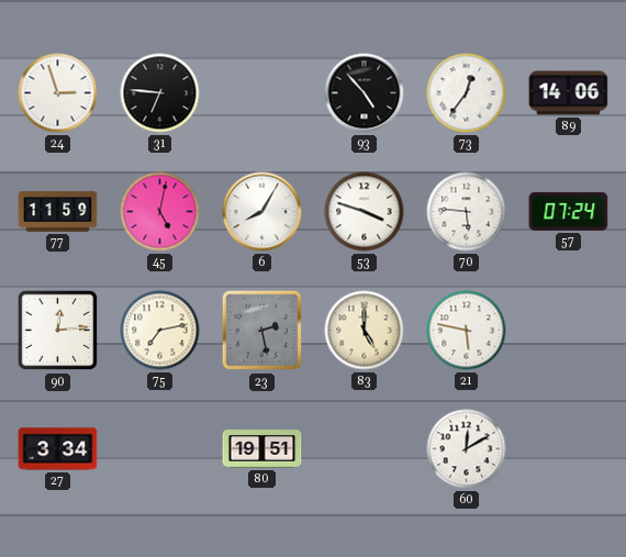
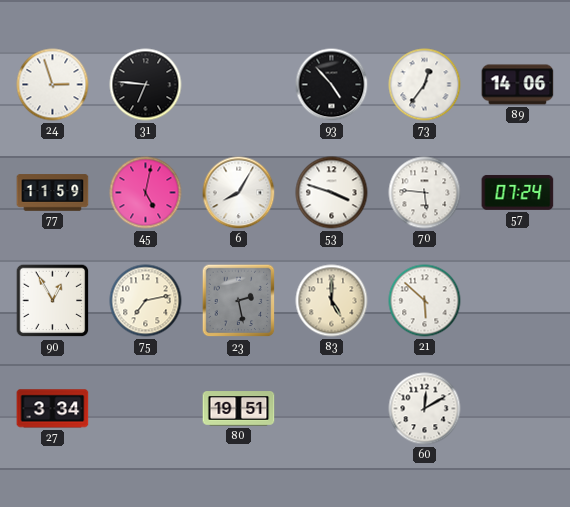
90: 12:14 -> 12:55 (53, 301)
21: 5:47 -> 5:52 (425, 301)
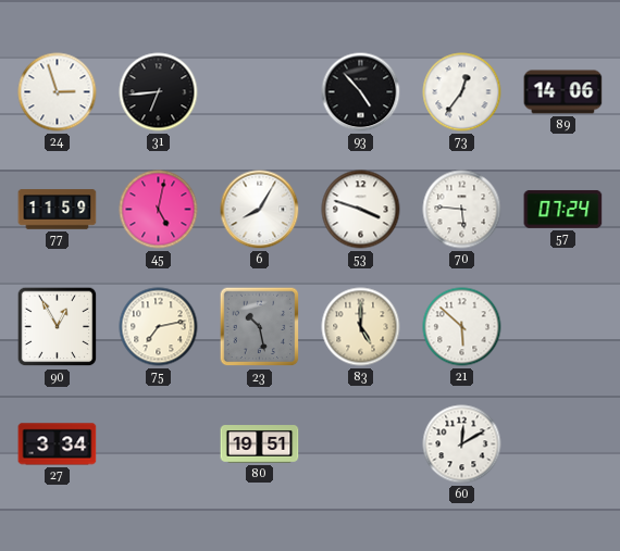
31: 6:46 -> 6:44 (159, 92)
23: 2:28 -> 10:28 (260, 327)
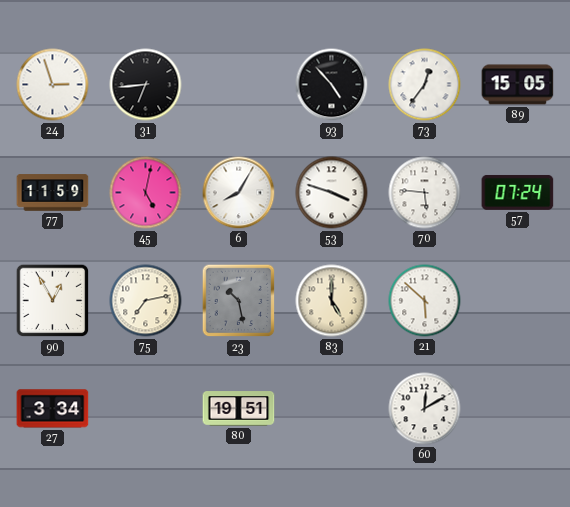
89: 14:06 -> 15:05 (518, 85)
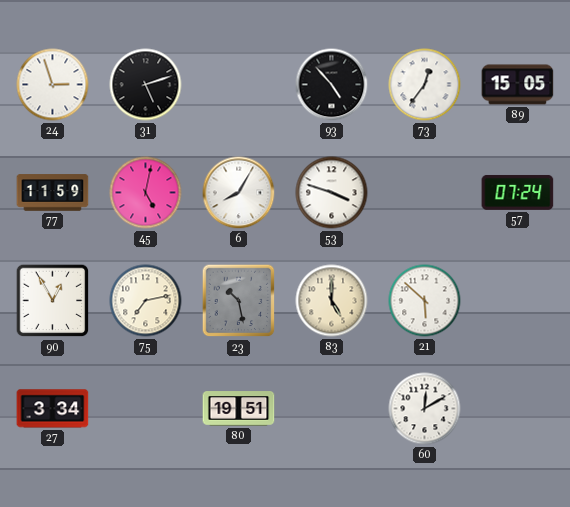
31: 6:44 -> 5:12 (146, 85)
70: 5:46 -> none (425, 193)
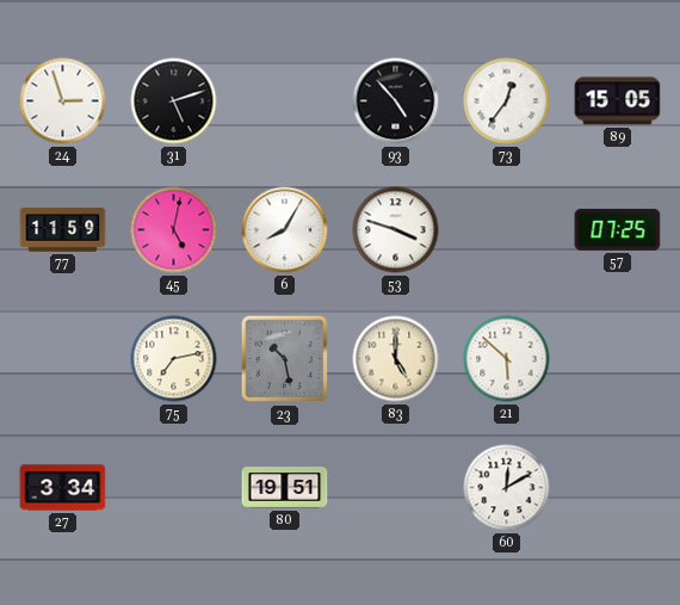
57: 07:24 -> 07:25 (618, 229)
90: 12:55 -> none (53, 301)
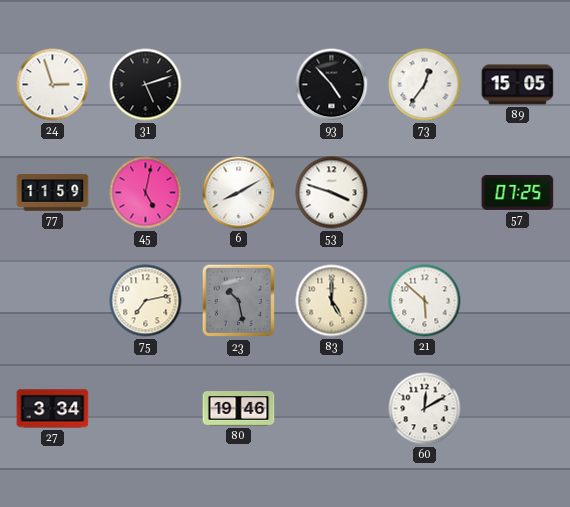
6: 8:05 -> 8:10 (239, 193)
80: 19:51 -> 19:46 (239, 409)
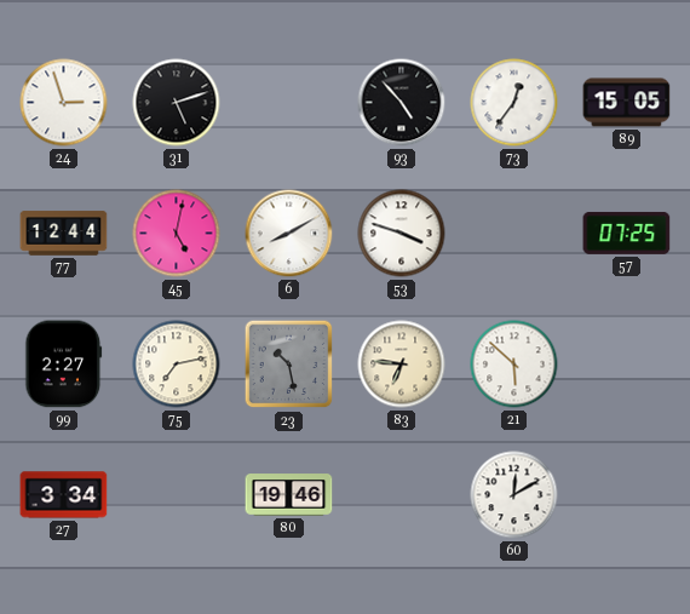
77: 11:59 -> 12:44 (64, 234)
99: none -> 2:27 (64, 365)
83: 5:00 -> 6:46 (402, 365)
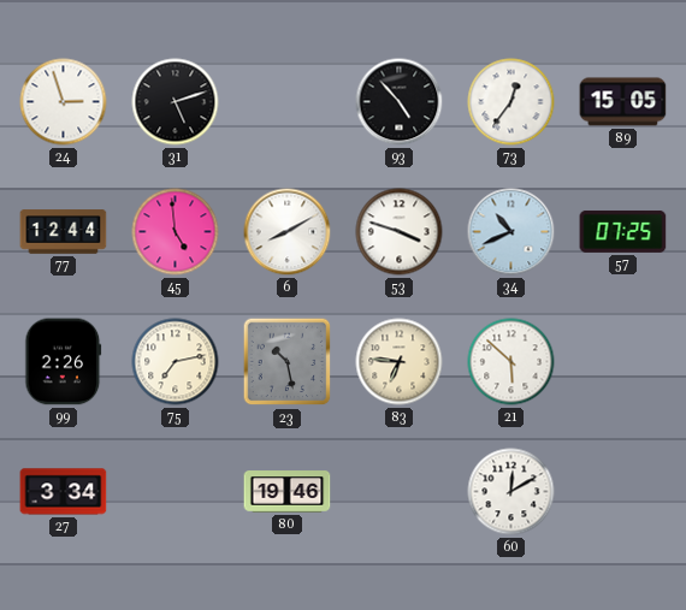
45: 5:02 -> 4:59 (176, 232)
34: none -> 10:41 (511, 232)
99: 2:27 -> 2:26 (64, 362)
